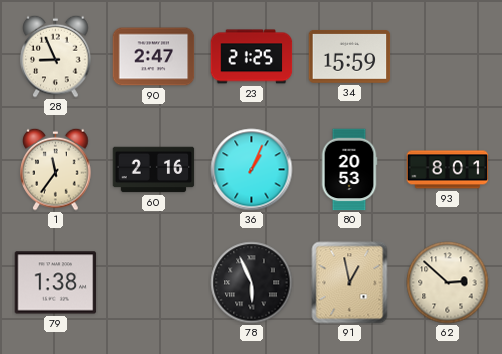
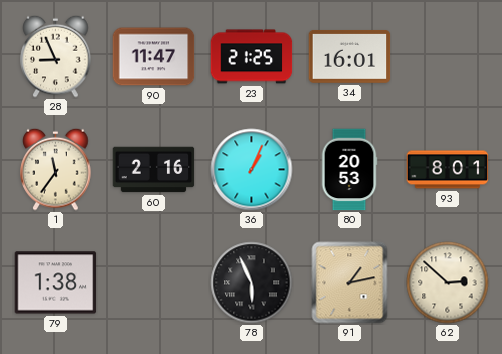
90: 2:47 -> 11:47 (154, 57)
34: 15:59 -> 16:01 (350, 57)
91: 12:58 -> 1:13 (350, 283)
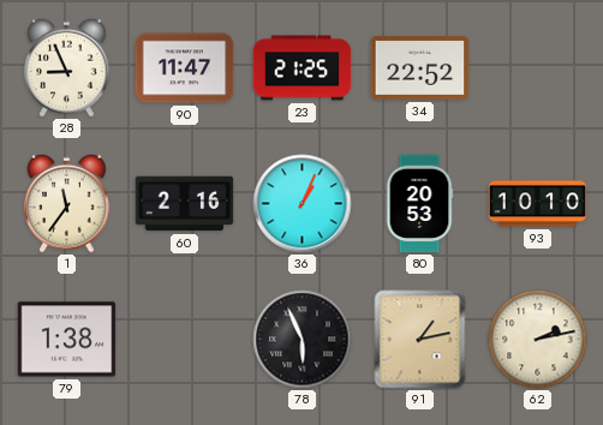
34: 16:01 -> 22:52 (420, 68)
93: 8:01 -> 10:10 (538, 204)
62: 2:52 -> 2:13 (538, 340)
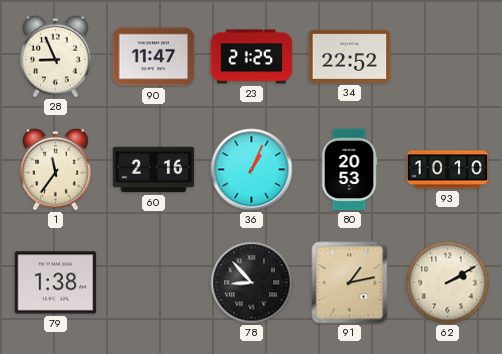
78: 5:56 -> 8:53 (252, 283)
62: 2:13 -> 2:10 (448, 283)
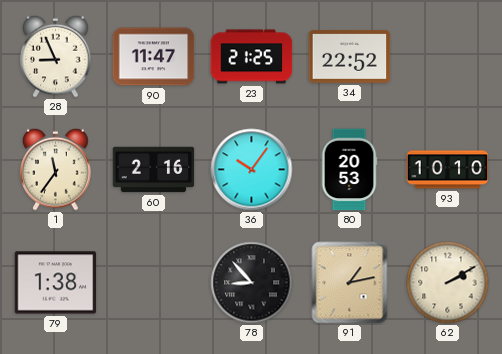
36: 1:04 -> 10:06 (252, 170)
